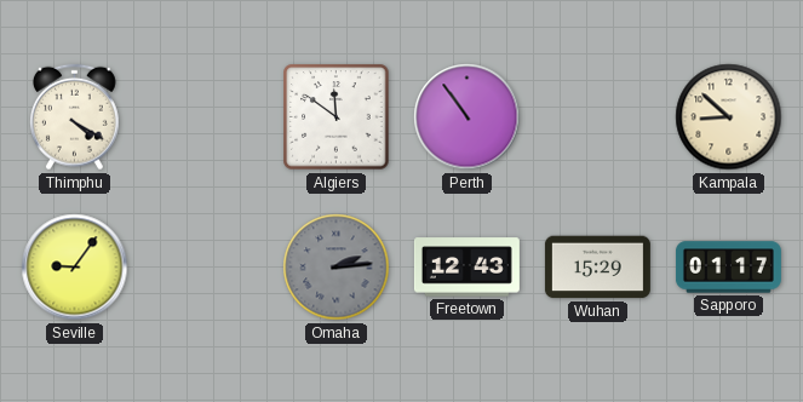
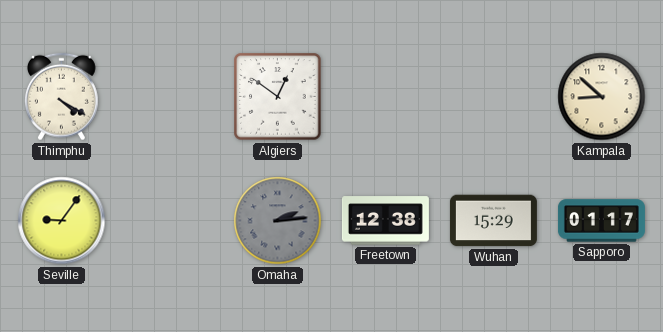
Algiers: 11:51 -> 12:51 (278, 97)
Perth: 10:54 -> none (468, 117)
Freetown: 12:43 -> 12:38 (385, 221)
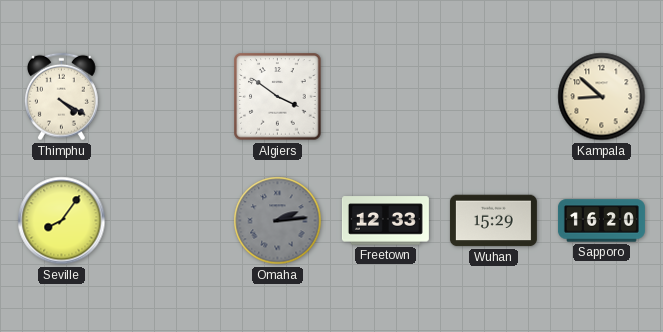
Algiers: 12:51 -> 3:51 (278, 97)
Seville: 9:06 -> 8:06 (62, 221)
Freetown: 12:38 -> 12:33 (385, 221)
Sapporo: 01:17 -> 16:20 (601, 221)
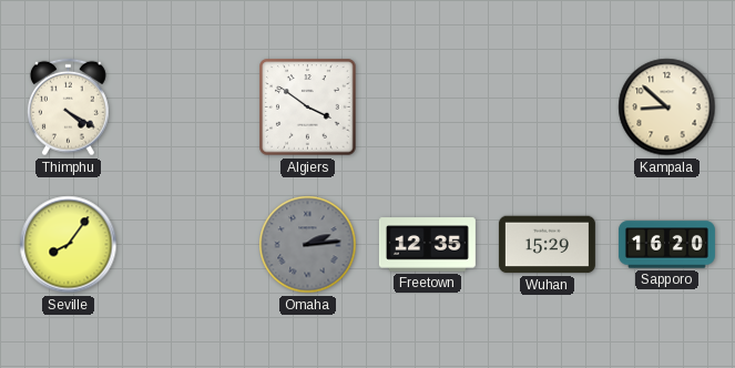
Freetown: 12:33 -> 12:35 (427, 245)
